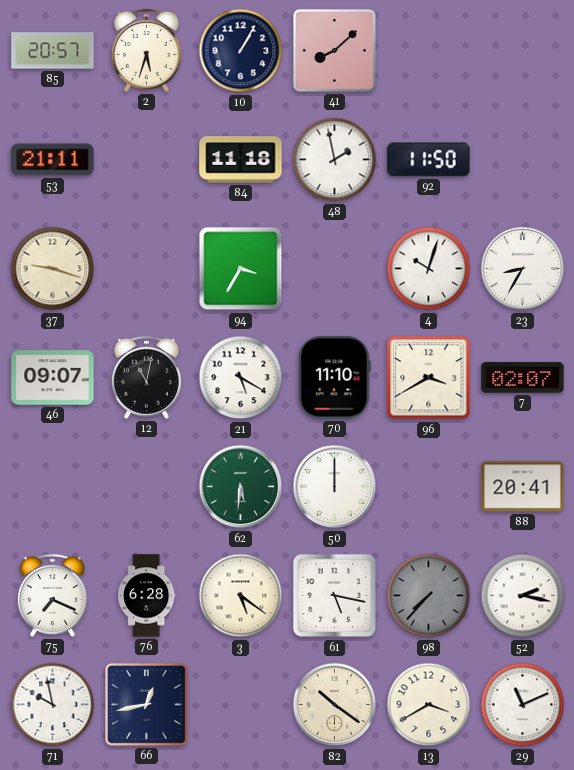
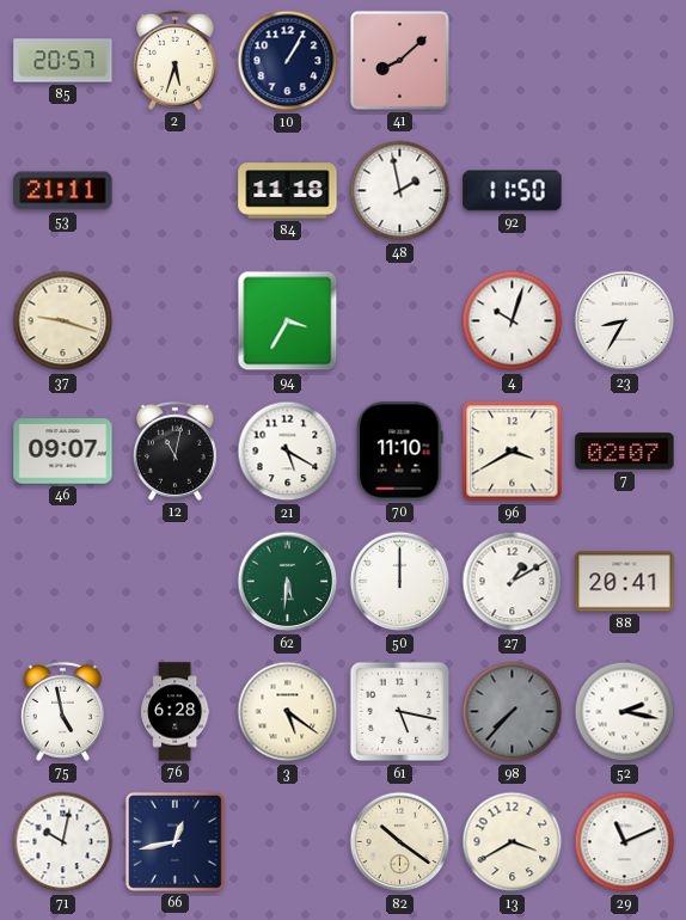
27: none -> 1:10 (513, 582)
75: 7:19 -> 4:58 (62, 711)
71: 9:58 -> 10:02 (63, 842)
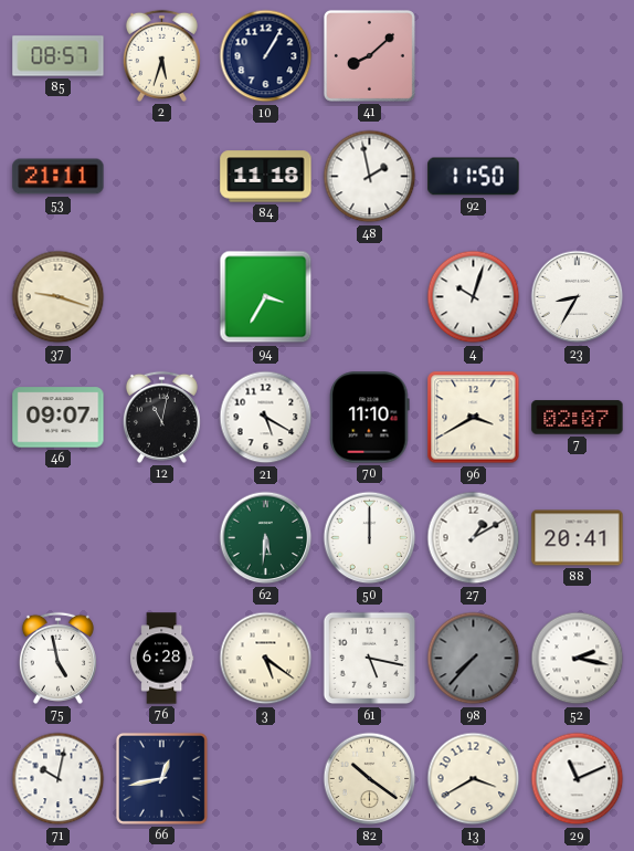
85: 20:57 -> 08:57 (59, 56)
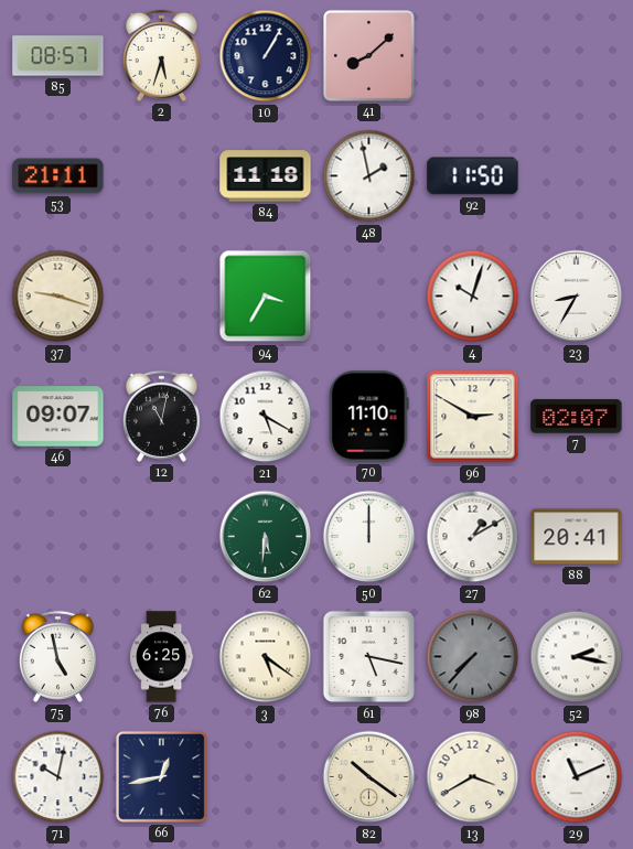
96: 3:40 -> 2:50 (473, 417)
76: 6:28 -> 6:25 (162, 657)
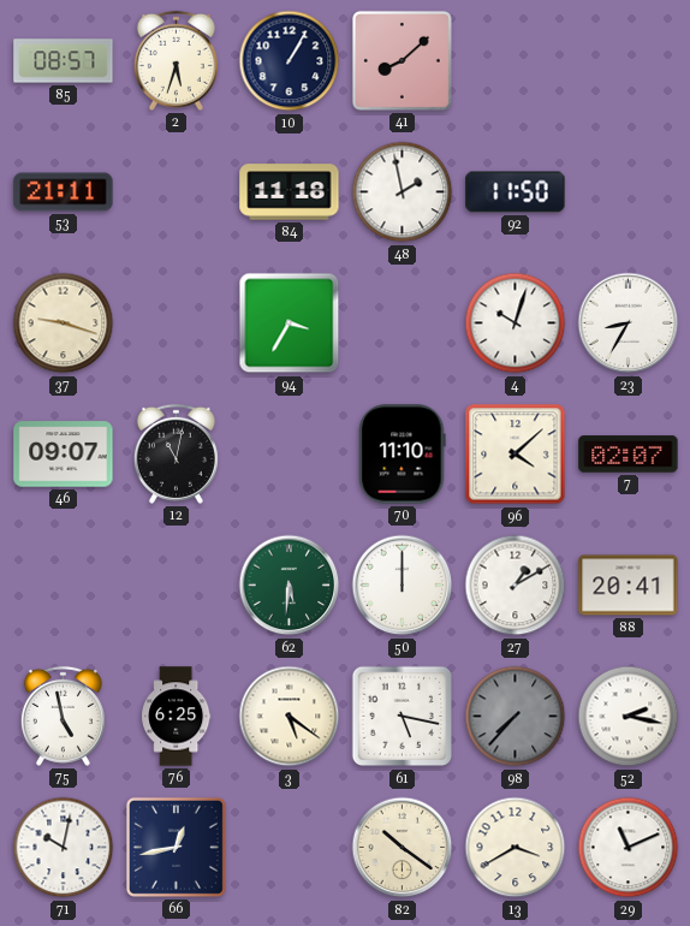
21: 5:20 -> none (266, 417)
96: 2:50 -> 4:08 (516, 455)
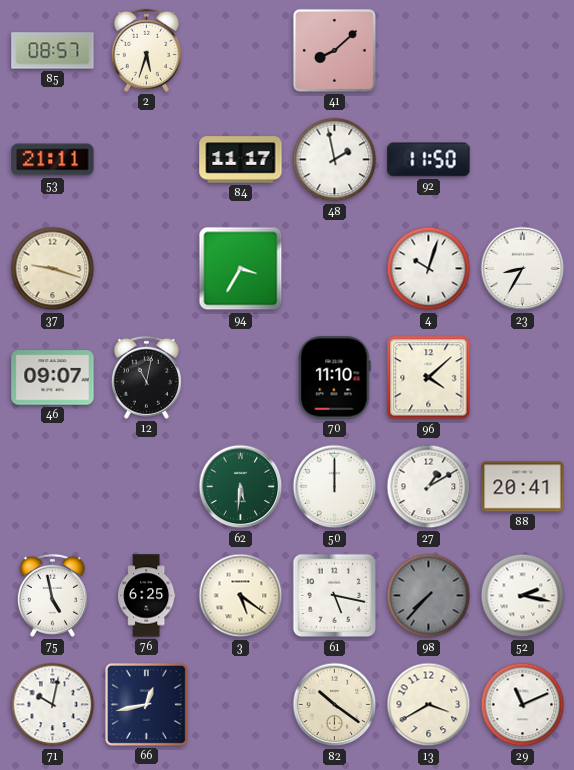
10: 1:05 -> none (290, 61)
84: 11:18 -> 11:17 (241, 160)
7: 02:07 -> none (629, 455)
